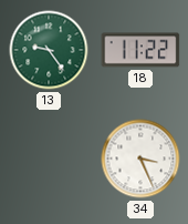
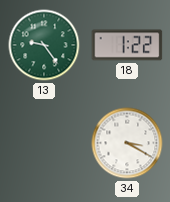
18: 11:22 -> 1:22 (127, 45)
34: 3:26 -> 3:20 (127, 143)
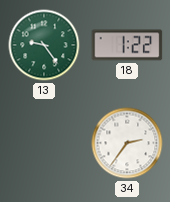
34: 3:20 -> 2:36 (127, 143)
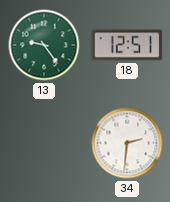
18: 1:22 -> 12:51 (127, 45)
34: 2:36 -> 2:31 (127, 143)
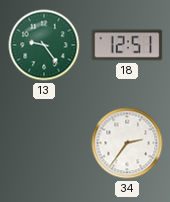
34: 2:31 -> 2:36 (127, 143)
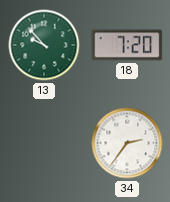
13: 9:24 -> 9:53 (44, 45)
18: 12:51 -> 7:20 (127, 45)
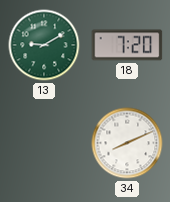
13: 9:53 -> 9:10 (44, 45)
34: 2:36 -> 8:11 (127, 143)
